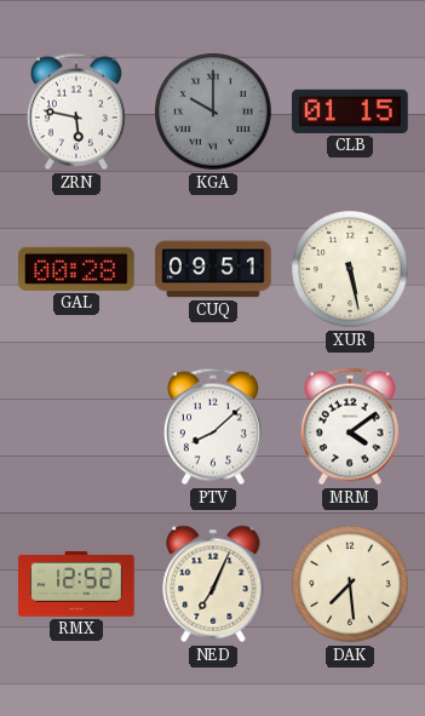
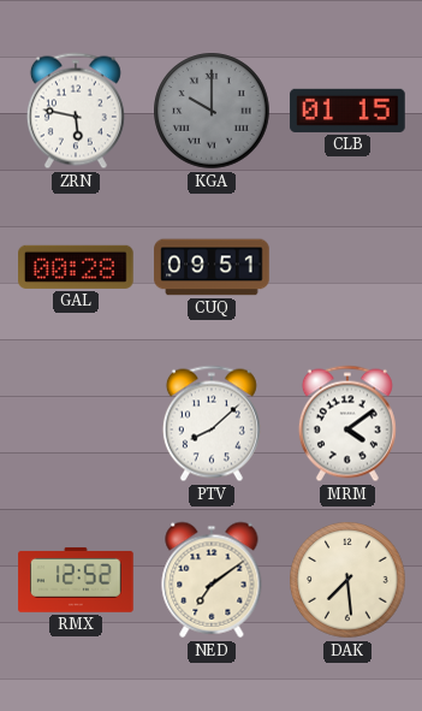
XUR: 5:28 -> none (350, 269)
NED: 7:04 -> 7:09 (212, 580)
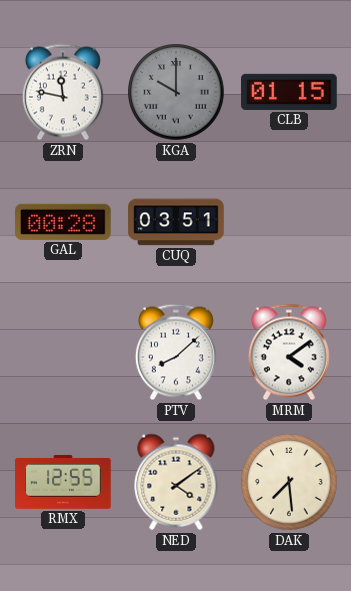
ZRN: 5:47 -> 11:47 (63, 92)
CUQ: 09:51 -> 03:51 (176, 222)
RMX: 12:52 -> 12:55 (63, 482)
NED: 7:09 -> 4:09 (176, 482)
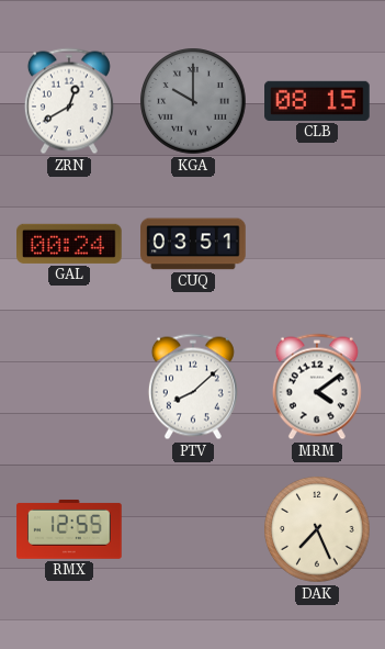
ZRN: 11:47 -> 12:40 (69, 101)
CLB: 01:15 -> 08:15 (317, 101)
GAL: 00:28 -> 00:24 (70, 244)
NED: 4:09 -> none (176, 482)
DAK: 7:29 -> 7:26 (317, 529)
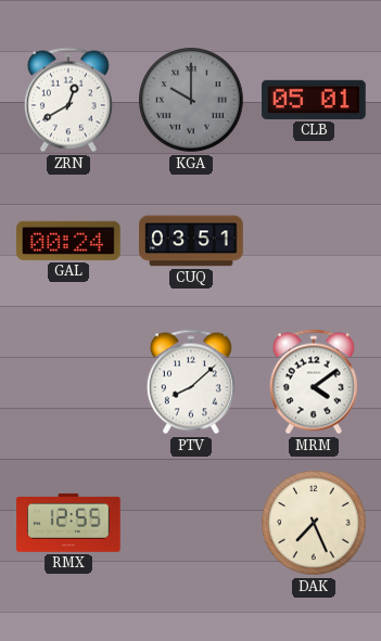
CLB: 08:15 -> 05:01 (314, 100)
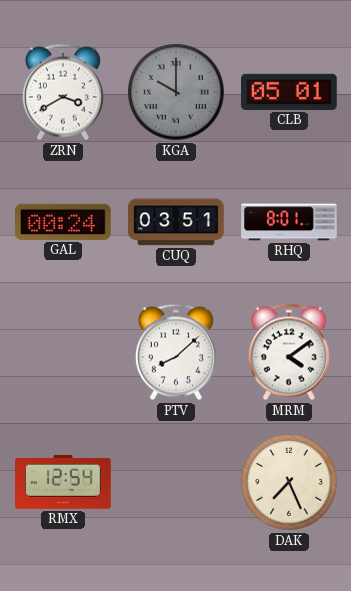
ZRN: 12:40 -> 3:40 (63, 92)
RHQ: none -> 8:01 (289, 222)
RMX: 12:55 -> 12:54 (63, 482)
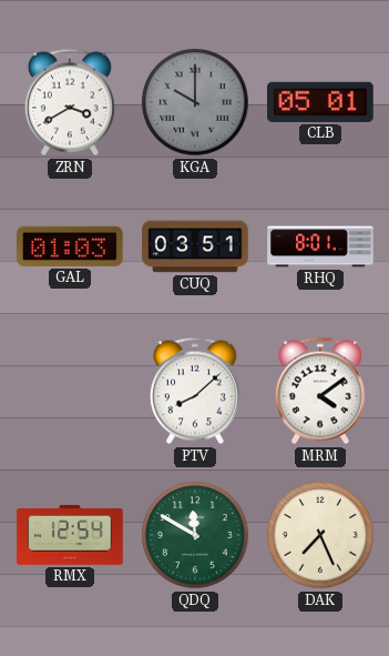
GAL: 00:24 -> 01:03 (71, 246)
QDQ: none -> 11:50 (195, 535)
